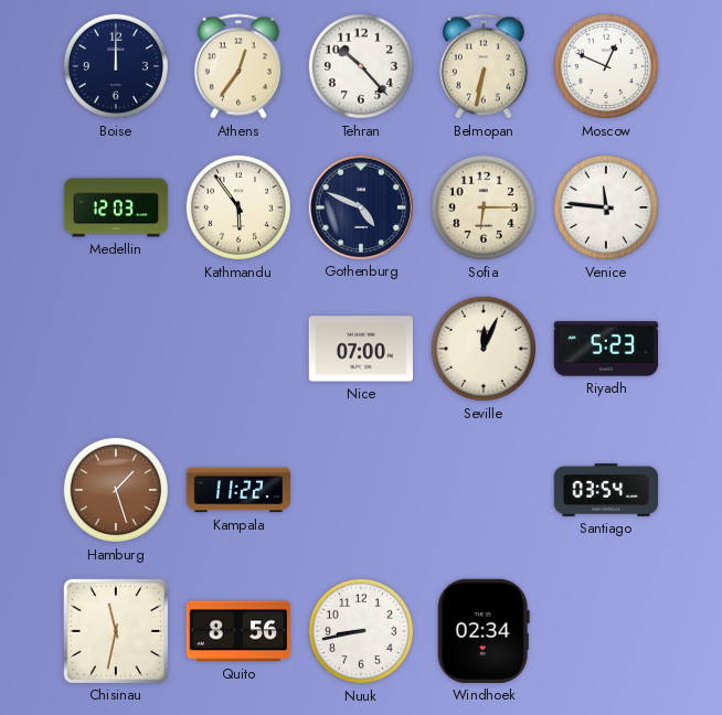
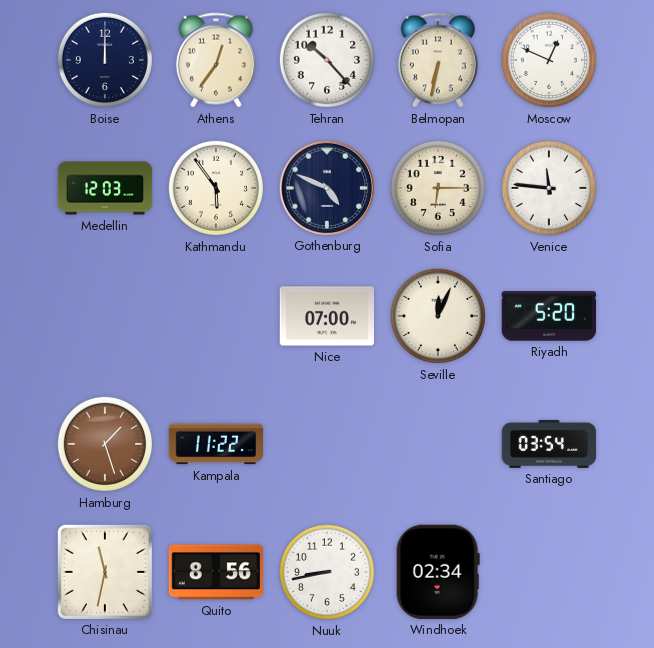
Riyadh: 5:23 -> 5:20 (548, 316)
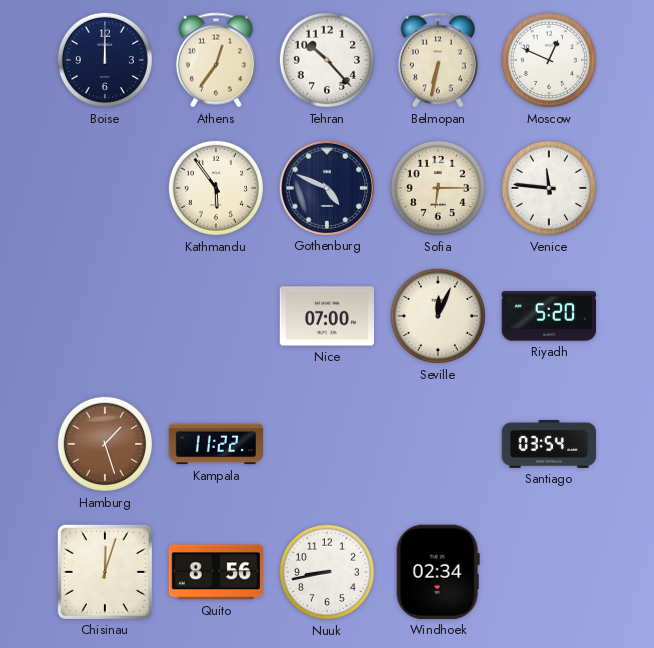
Medellin: 12:03 -> none (105, 188)
Chisinau: 11:32 -> 12:03 (104, 571)
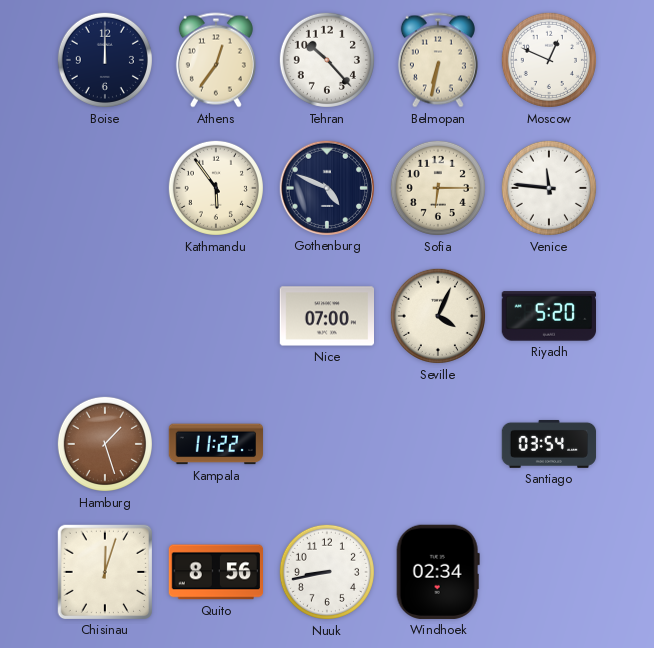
Seville: 12:04 -> 4:04 (438, 316)
